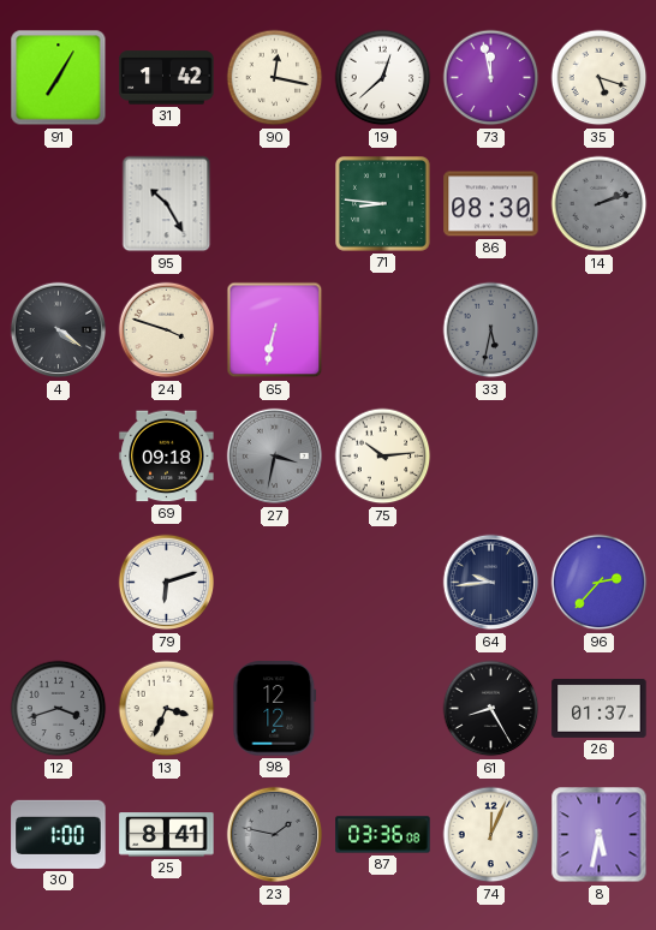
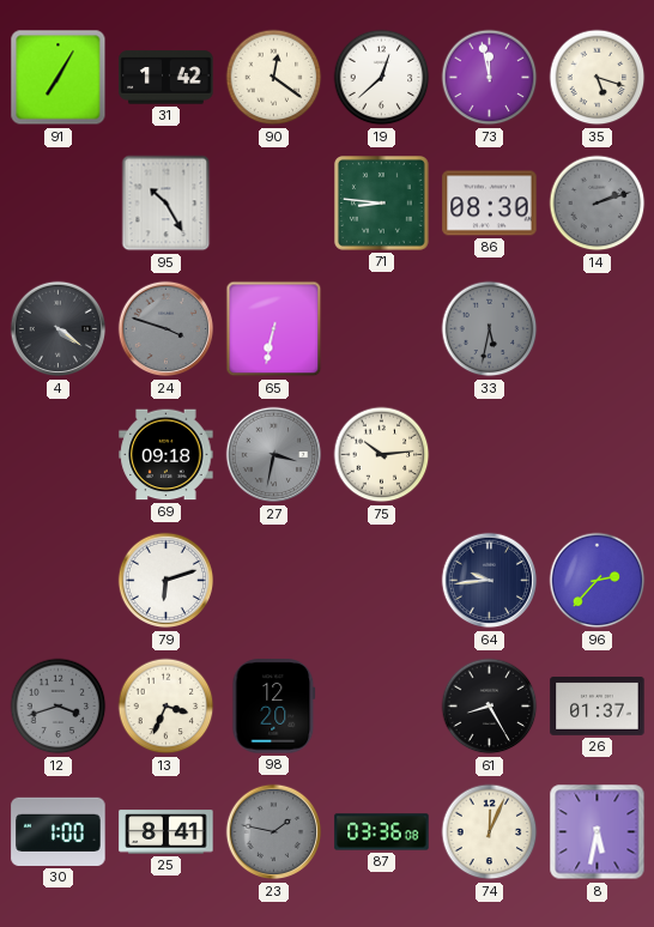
90: 12:17 -> 12:21 (274, 78)
24 dial: cream -> grey (166, 329)
98: 12:12 -> 12:20 (274, 707)
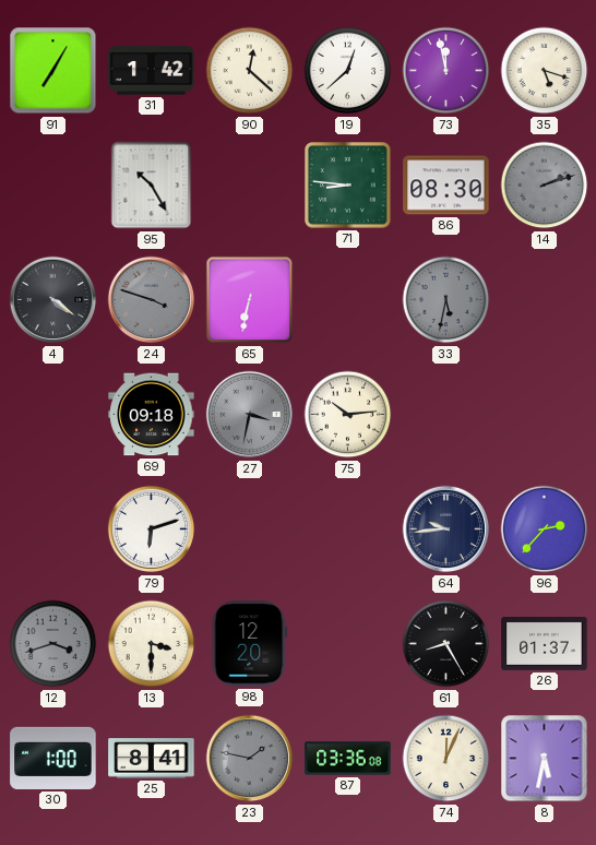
90: 12:21 -> 12:22 (250, 71)
13: 3:34 -> 3:30 (152, 644)
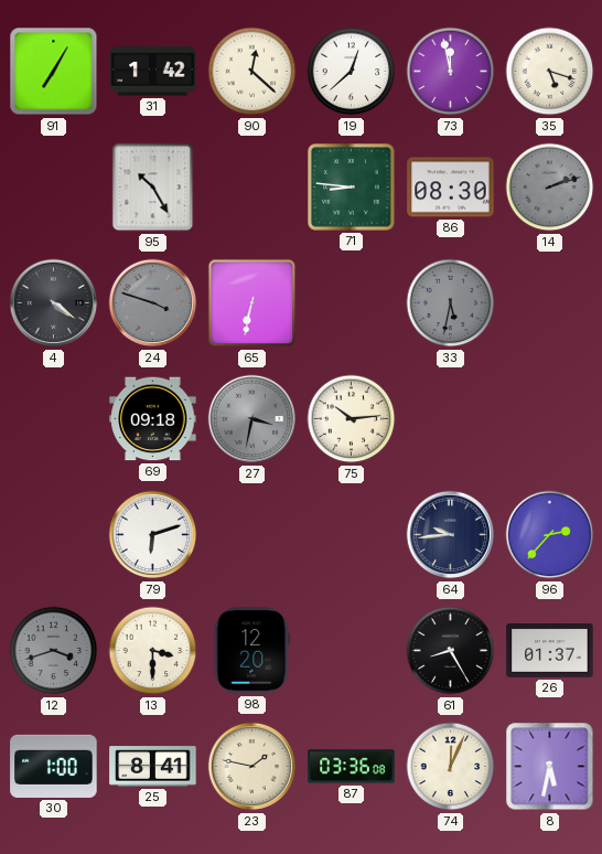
23 dial: grey -> cream (252, 767)
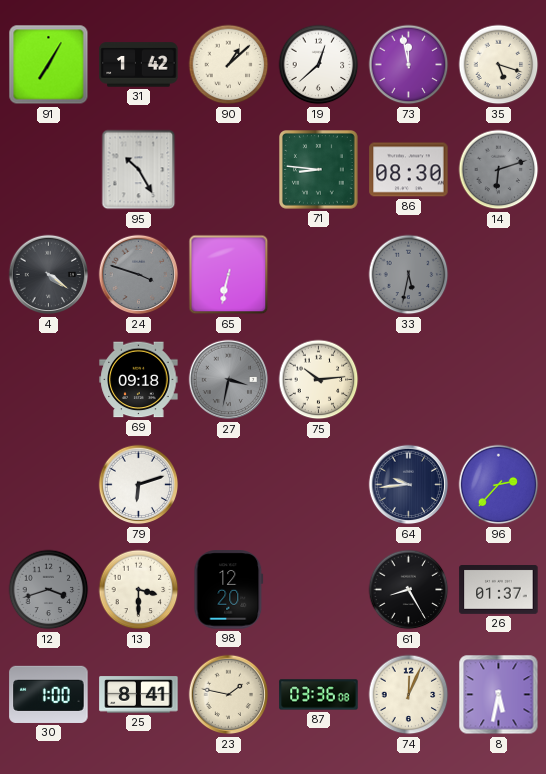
90: 12:22 -> 1:08 (229, 65)
14: 2:12 -> 6:12 (499, 170)
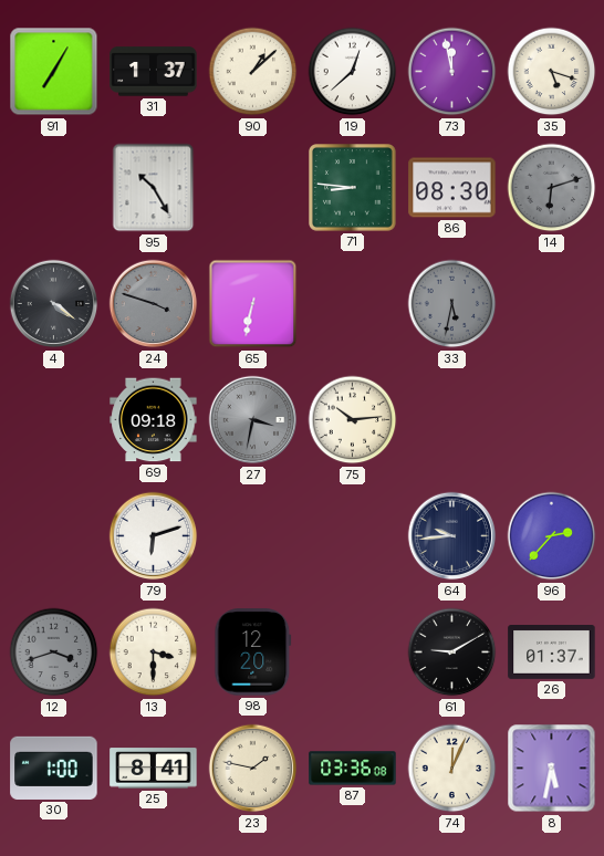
31: 1:42 -> 1:37 (154, 72)
61: 8:25 -> 9:10 (452, 653)
